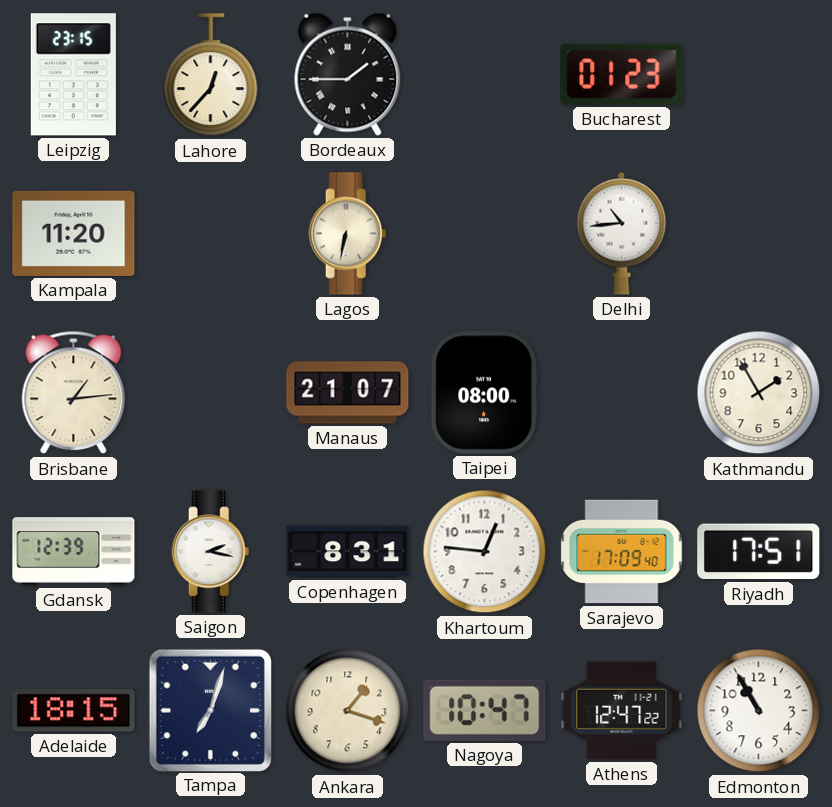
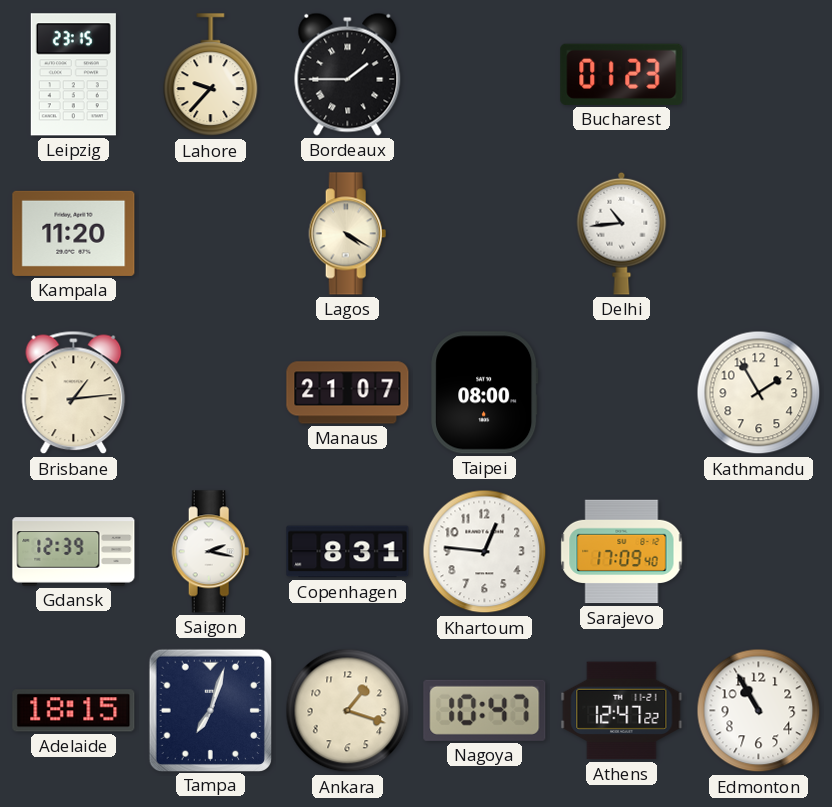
Lahore: 12:37 -> 9:37 (211, 75)
Lagos: 6:32 -> 4:20 (348, 234)
Riyadh: 17:51 -> none (759, 552)
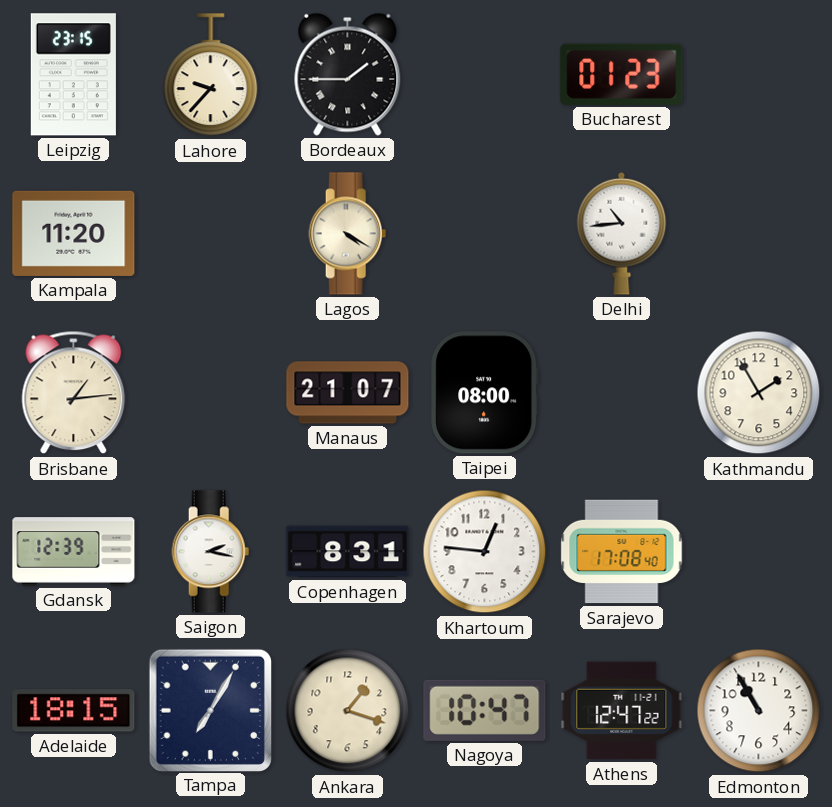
Sarajevo: 17:09 -> 17:08 (622, 552)
Tampa: 7:03 -> 7:05 (210, 710)
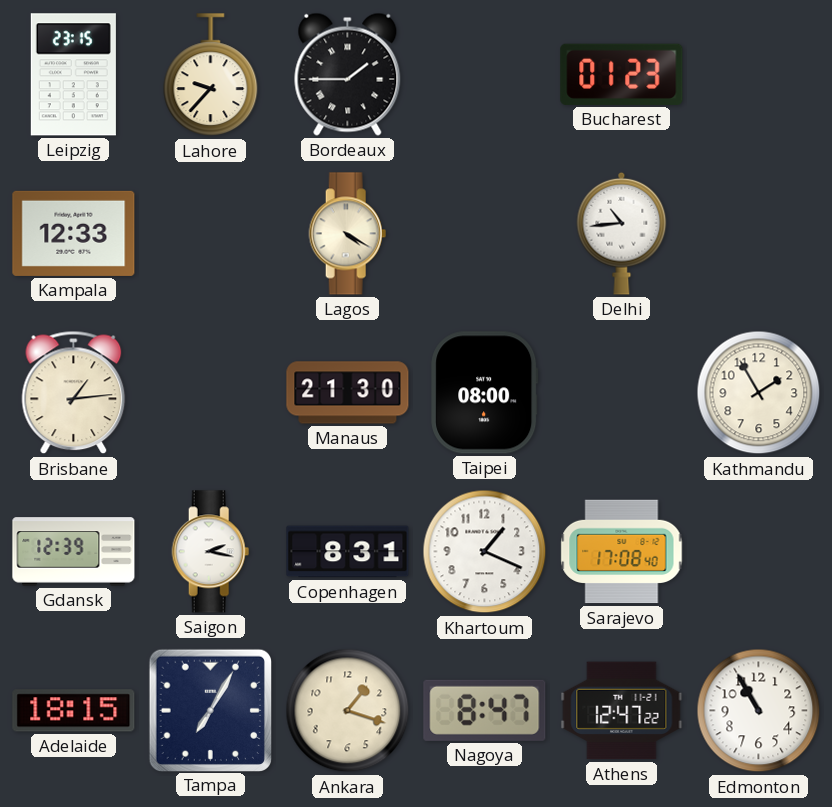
Kampala: 11:20 -> 12:33 (74, 233)
Manaus: 21:07 -> 21:30 (348, 393)
Khartoum: 12:46 -> 1:19 (485, 552)
Nagoya: 10:47 -> 8:47 (485, 710)
